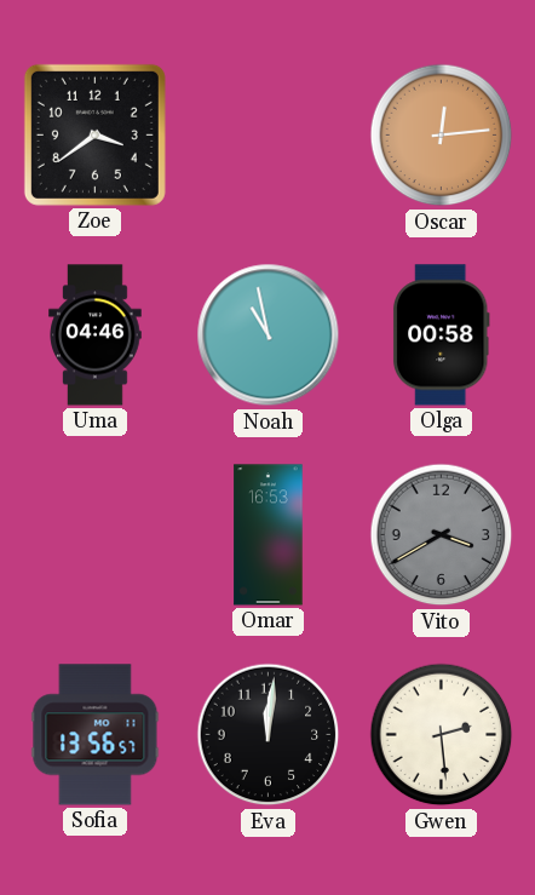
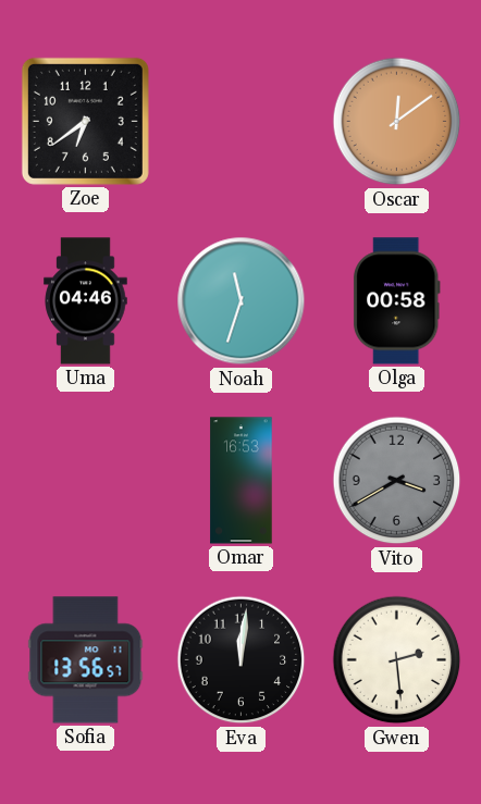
Zoe: 3:39 -> 6:39 (85, 121)
Oscar: 12:14 -> 12:09 (397, 122)
Noah: 10:58 -> 11:33 (242, 301)
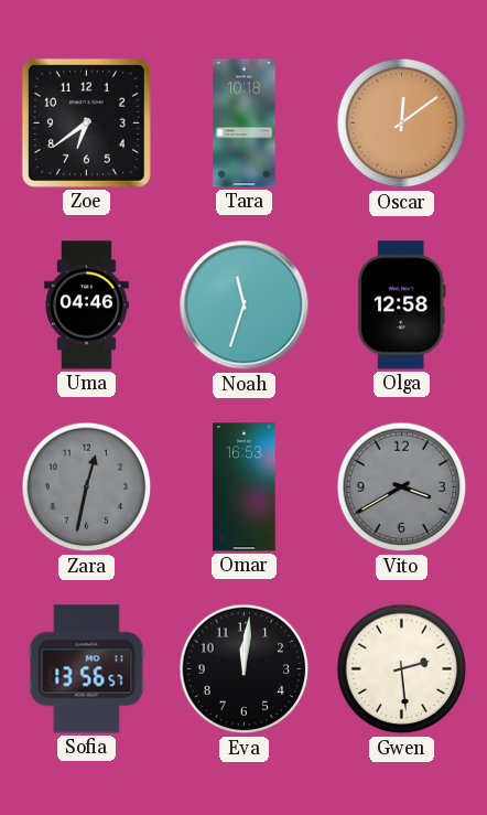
Tara: none -> 10:18 (245, 124)
Olga: 00:58 -> 12:58 (401, 305)
Zara: none -> 12:32 (87, 487)
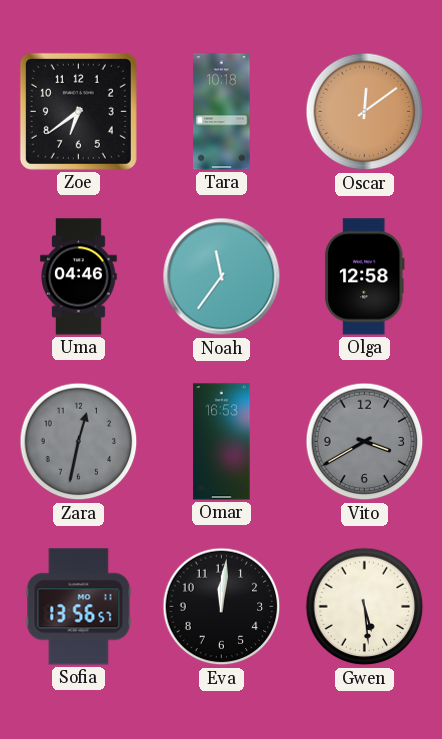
Noah: 11:33 -> 11:36 (222, 277)
Gwen: 2:29 -> 5:29 (365, 607)
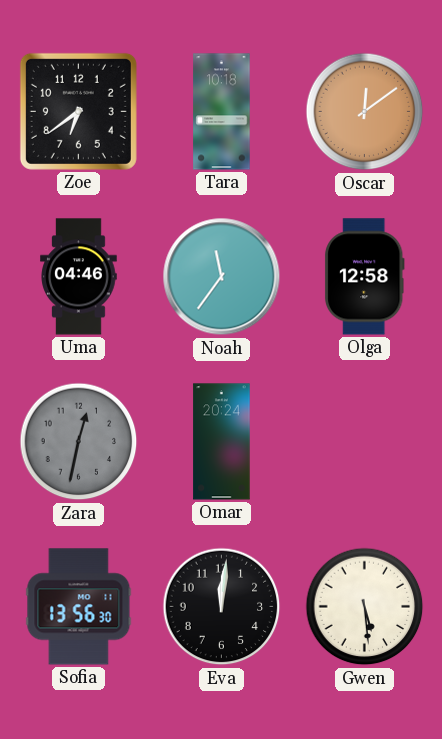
Omar: 16:53 -> 20:24 (222, 442)
Vito: 3:40 -> none (365, 442)
Sofia: 13:56:57 -> 13:56:30 (79, 607)
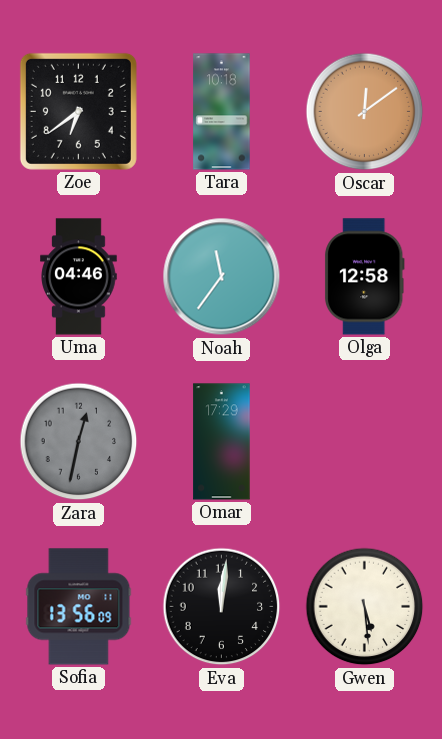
Omar: 20:24 -> 17:29 (222, 442)
Sofia: 13:56:30 -> 13:56:09 (79, 607)
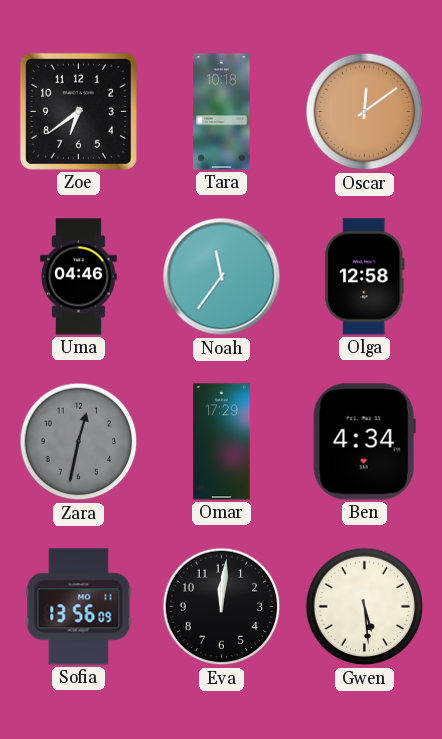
Ben: none -> 4:34 (364, 442)
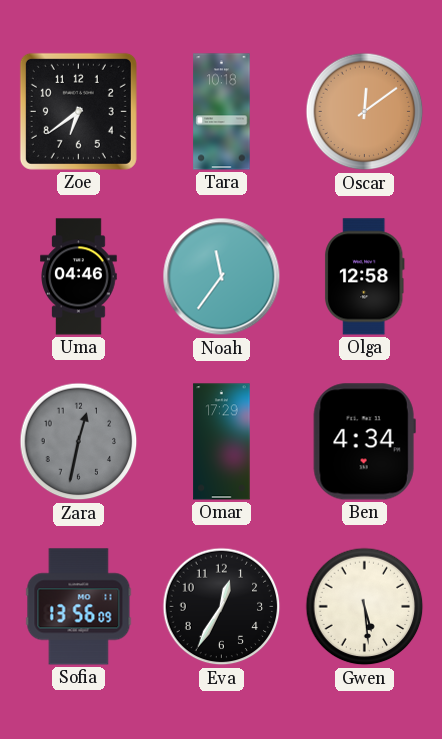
Eva: 12:01 -> 12:35 (222, 607)
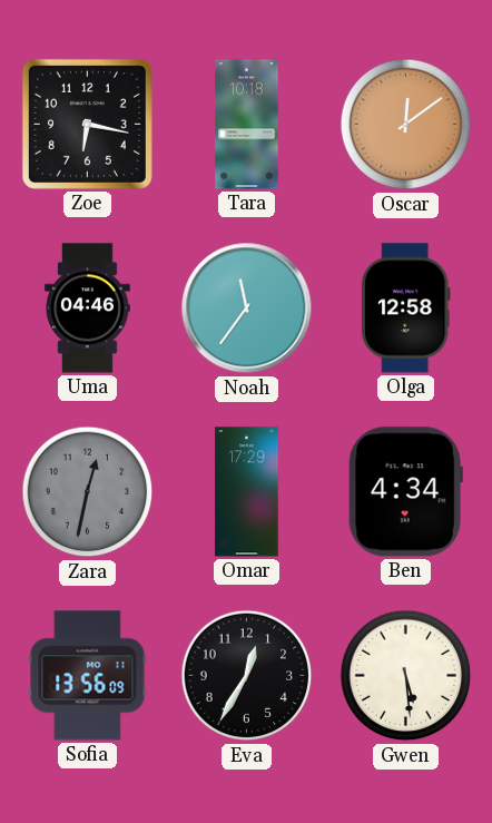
Zoe: 6:39 -> 6:17 (87, 124)
